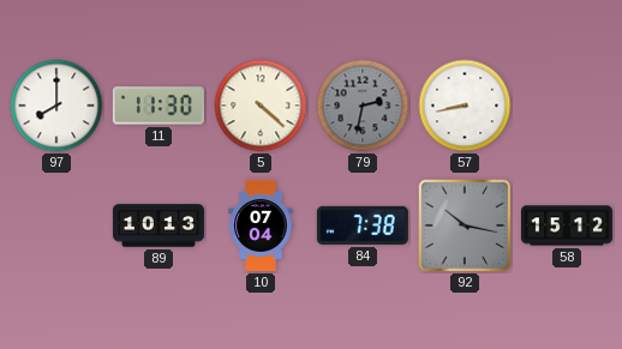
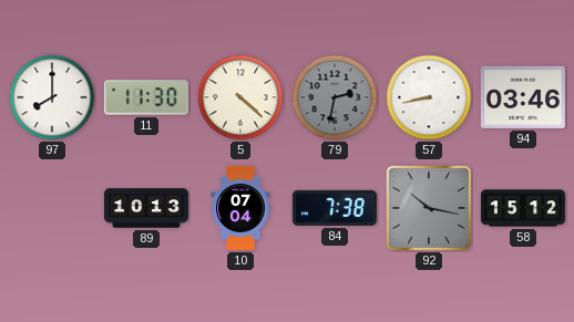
94: none -> 03:46 (523, 97)
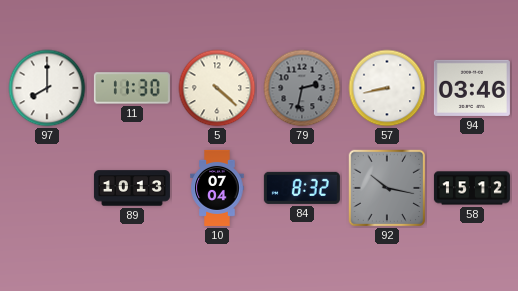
84: 7:38 -> 8:32 (302, 188)
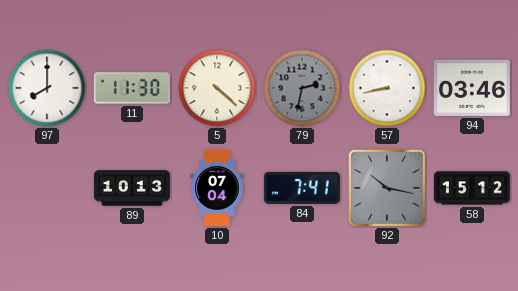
84: 8:32 -> 7:41 (302, 188)
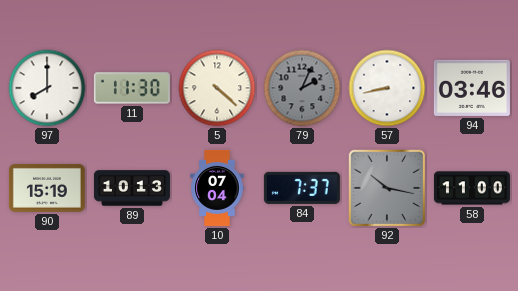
79: 2:32 -> 2:04 (302, 88)
90: none -> 15:19 (47, 188)
84: 7:41 -> 7:37 (302, 188)
58: 15:12 -> 11:00 (472, 188)
